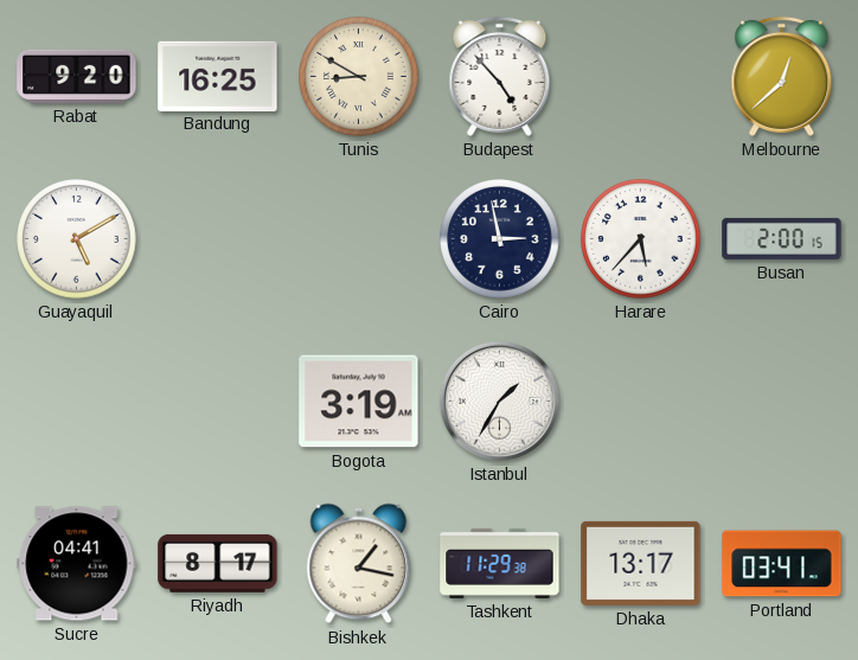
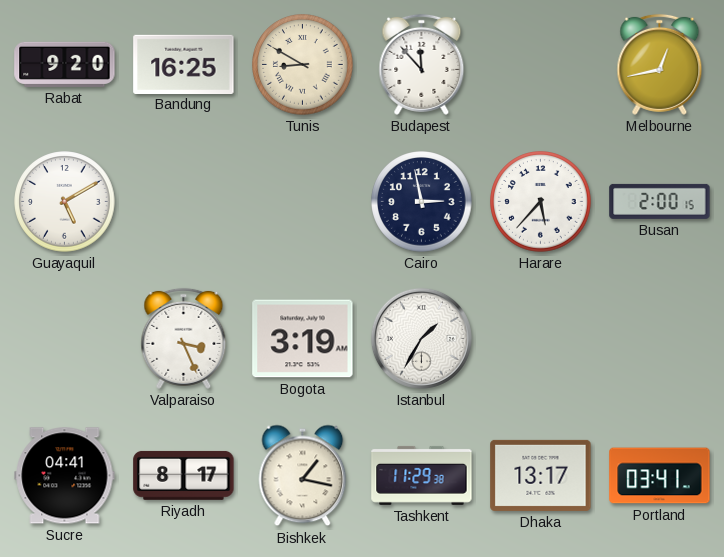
Budapest: 4:53 -> 11:53 (422, 64)
Melbourne: 12:38 -> 12:43 (660, 64)
Valparaiso: none -> 3:26 (184, 338)
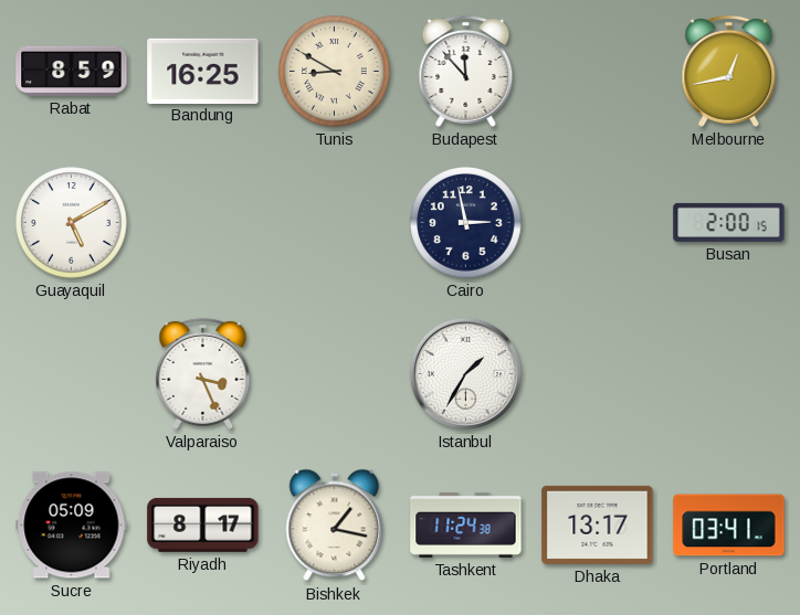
Rabat: 9:20 -> 8:59 (72, 71)
Harare: 5:37 -> none (541, 202)
Bogota: 3:19 -> none (303, 339)
Sucre: 04:41 -> 05:09 (72, 526)
Tashkent: 11:29 -> 11:24 (466, 524)
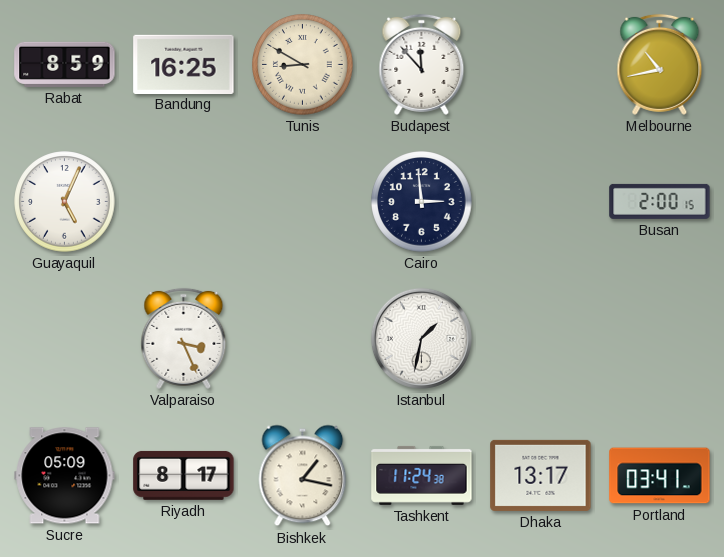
Melbourne: 12:43 -> 10:43 (660, 64)
Guayaquil: 5:10 -> 5:04 (65, 202)
Cairo: 2:58 -> 2:59 (422, 202)
Istanbul: 1:35 -> 1:32 (421, 338)
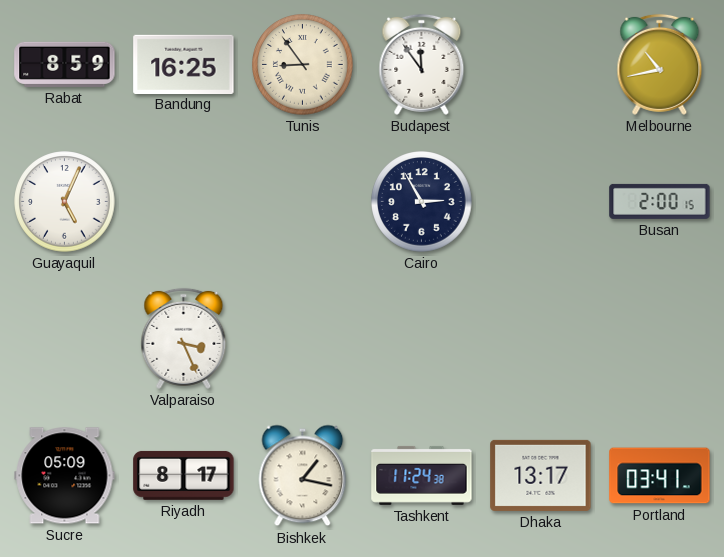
Tunis: 8:50 -> 8:54 (303, 65)
Budapest: 11:53 -> 11:54 (422, 64)
Cairo: 2:59 -> 2:55 (422, 202)
Istanbul: 1:32 -> none (421, 338)
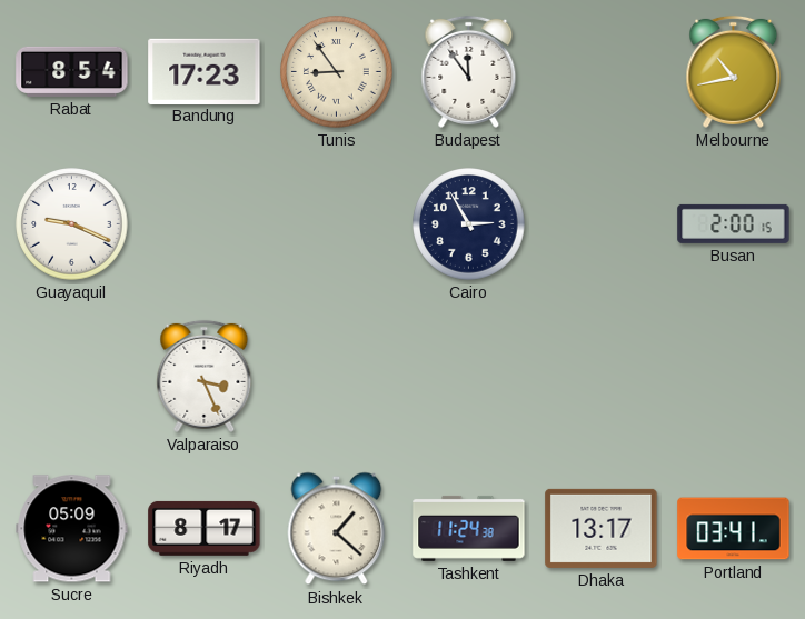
Rabat: 8:59 -> 8:54 (72, 71)
Bandung: 16:25 -> 17:23 (205, 71)
Guayaquil: 5:04 -> 9:19 (72, 224)
Bishkek: 1:17 -> 1:22 (337, 529)
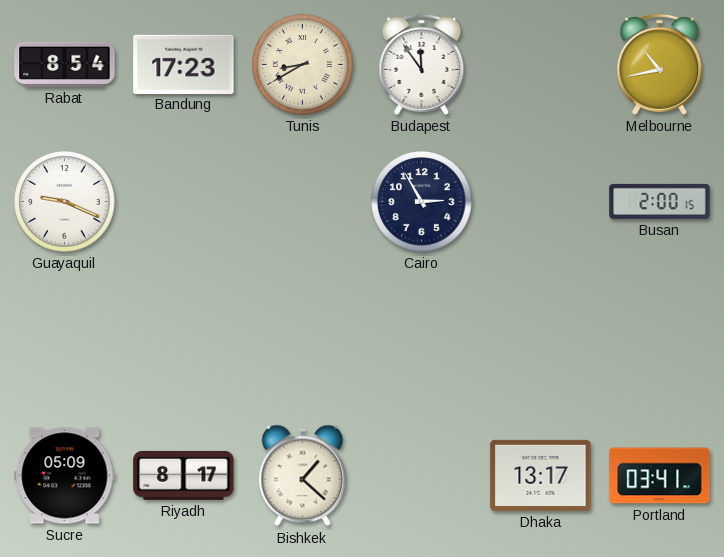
Tunis: 8:54 -> 8:40 (303, 65)
Valparaiso: 3:26 -> none (205, 376)
Tashkent: 11:24 -> none (469, 528)
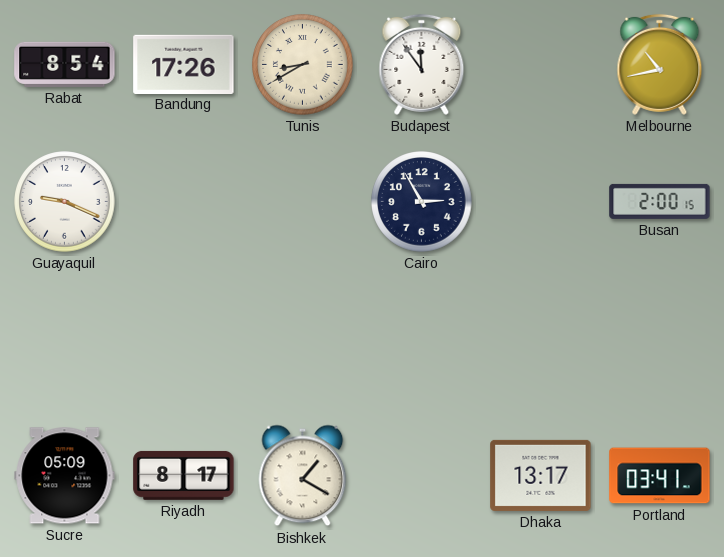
Bandung: 17:23 -> 17:26 (184, 64)
Bishkek: 1:22 -> 1:20 (303, 476)
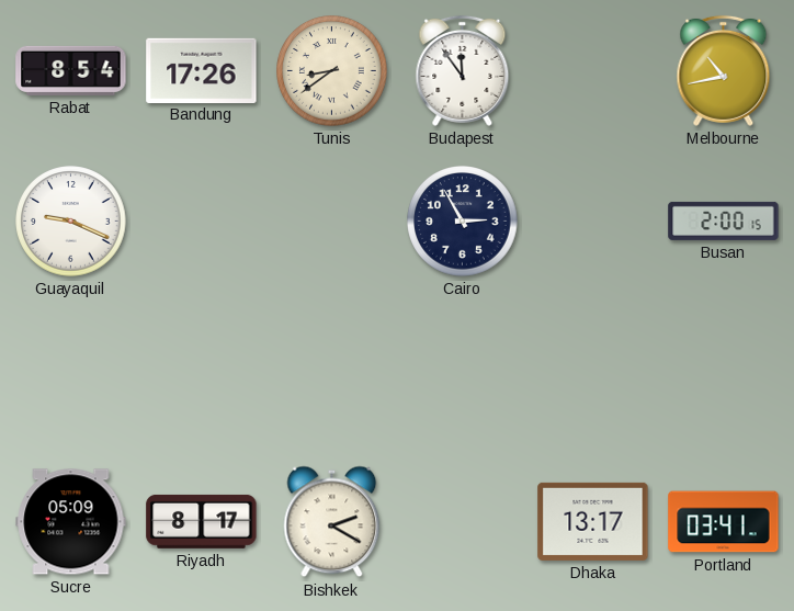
Tunis: 8:40 -> 8:39 (332, 71)
Bishkek: 1:20 -> 2:20 (332, 522)
